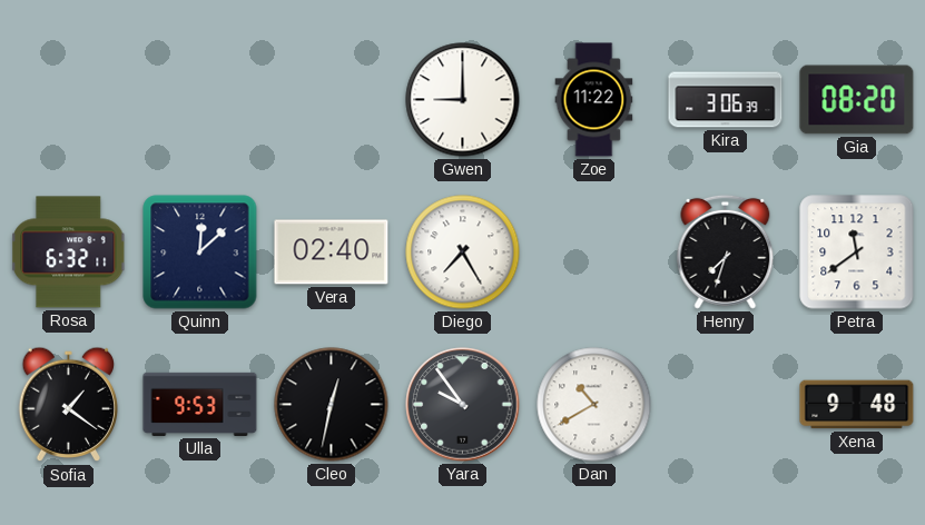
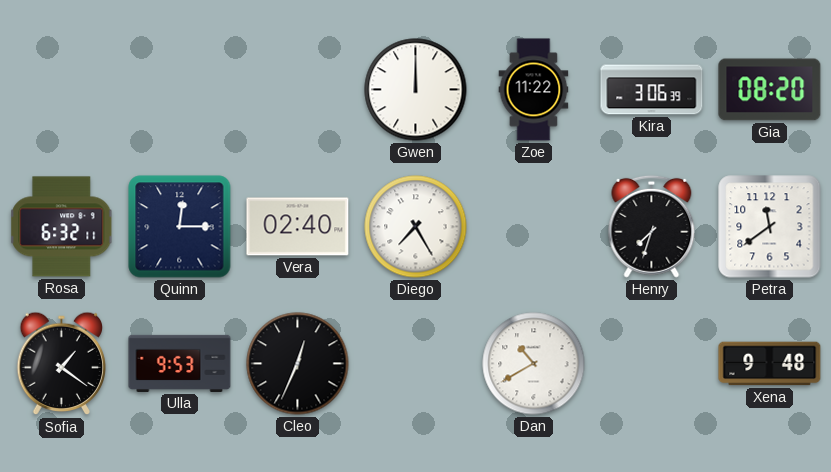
Gwen: 9:00 -> 12:00 (416, 90)
Quinn: 12:08 -> 12:15 (180, 227)
Cleo: 12:32 -> 12:34 (298, 364)
Yara: 9:54 -> none (463, 405)
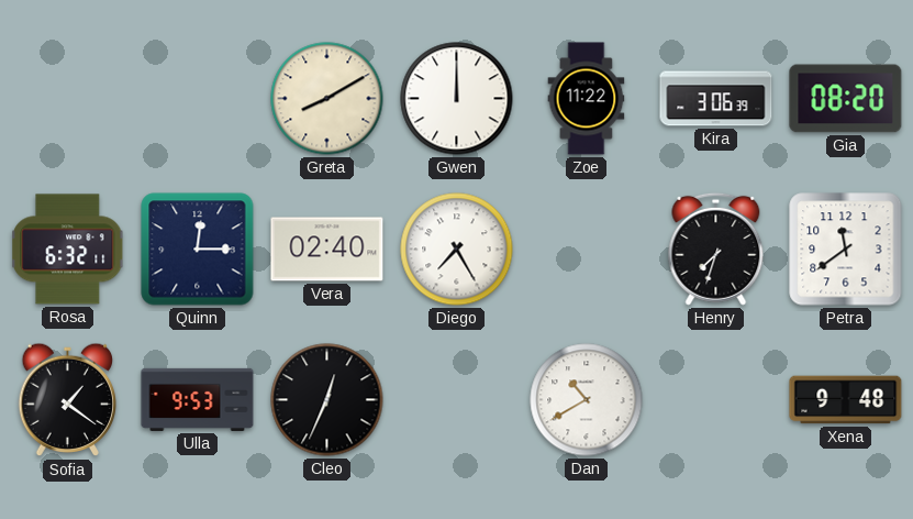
Greta: none -> 8:10 (327, 99)
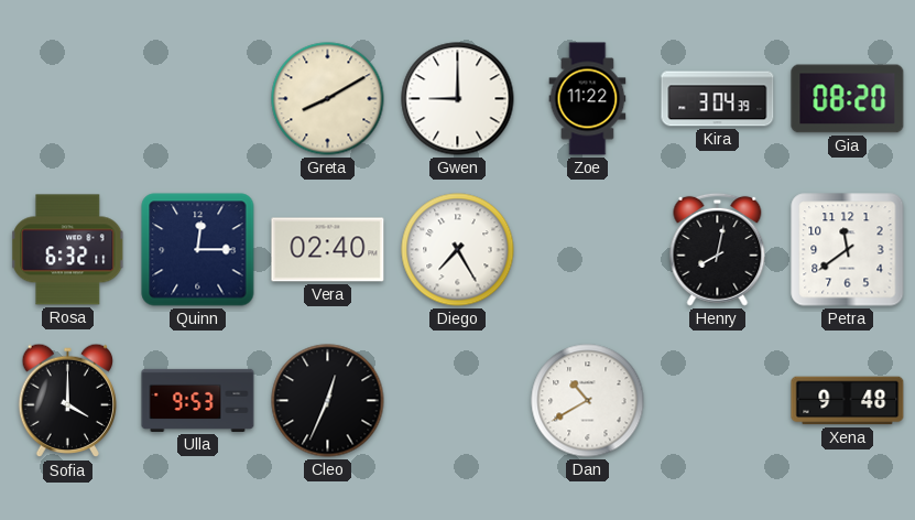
Gwen: 12:00 -> 9:00 (458, 99)
Kira: 3:06 -> 3:04 (718, 99)
Henry: 7:33 -> 8:02 (718, 249)
Sofia: 1:21 -> 4:00 (68, 401)
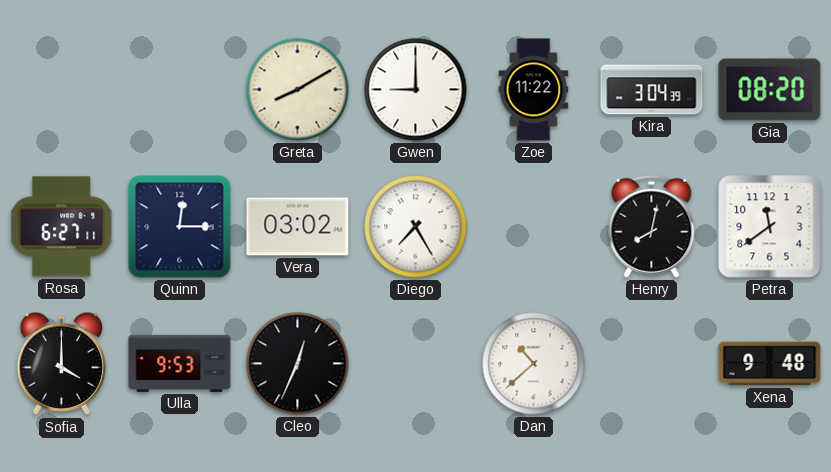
Rosa: 6:32 -> 6:27 (62, 227)
Vera: 02:40 -> 03:02 (298, 227)
Dan: 10:40 -> 10:38 (534, 364)
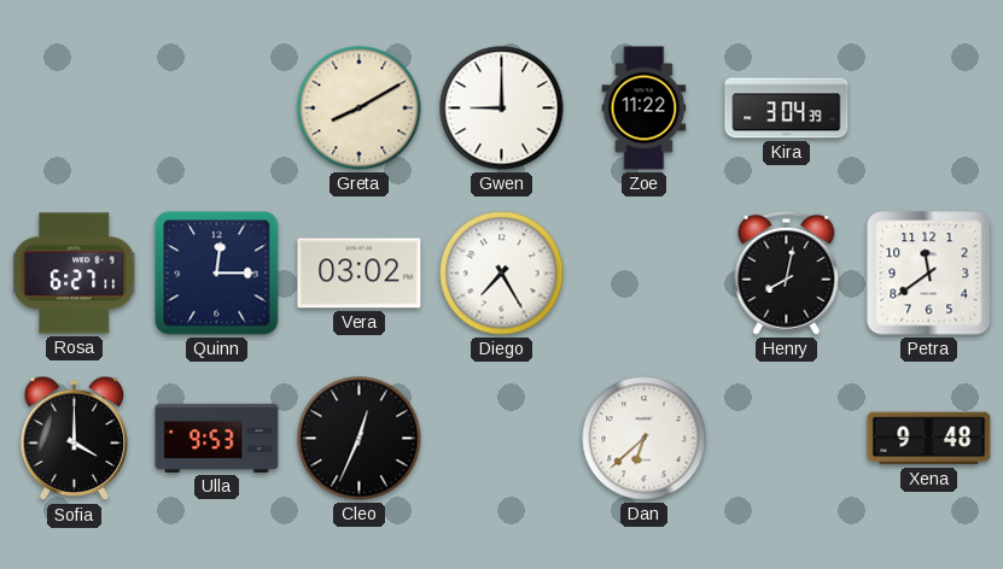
Gia: 08:20 -> none (770, 90)
Dan: 10:38 -> 6:38 (645, 439)
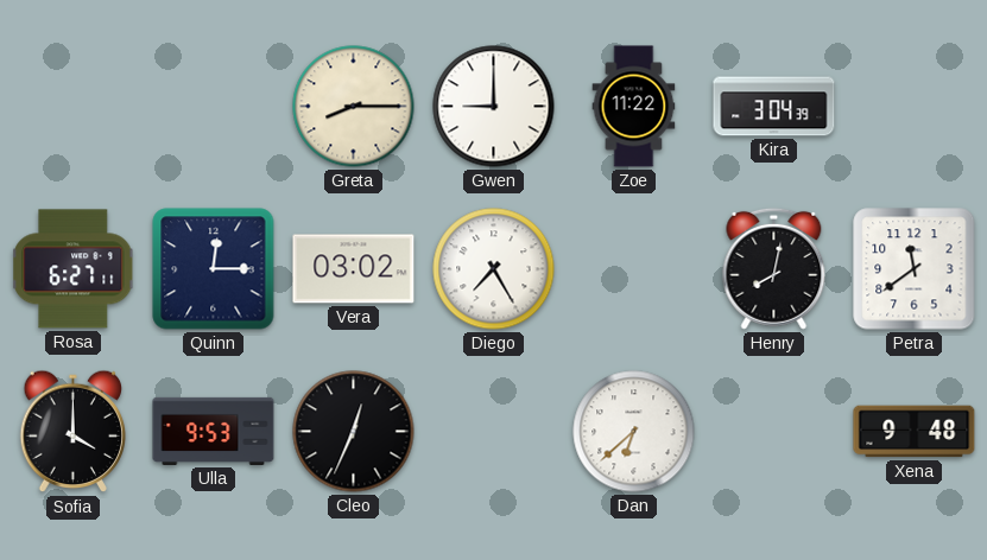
Greta: 8:10 -> 8:15 (354, 107)
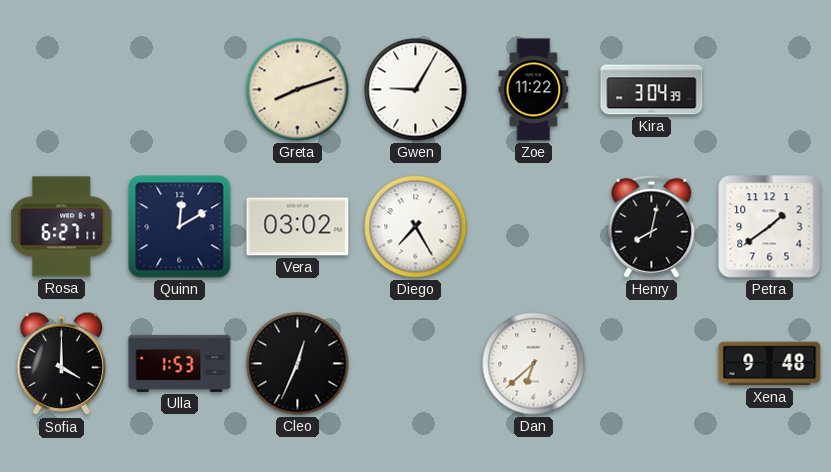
Greta: 8:15 -> 8:12 (298, 90)
Gwen: 9:00 -> 9:05 (416, 90)
Quinn: 12:15 -> 12:10 (180, 227)
Petra: 11:39 -> 1:39 (770, 227)
Ulla: 9:53 -> 1:53 (180, 363)
